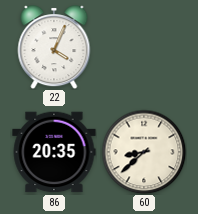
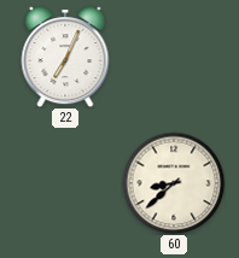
22: 4:04 -> 7:04 (65, 57)
86: 20:35 -> none (54, 152)
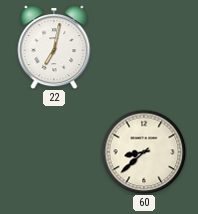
22: 7:04 -> 7:02 (54, 47)
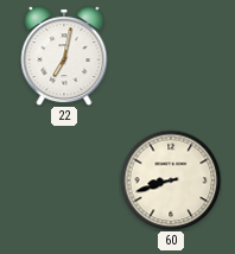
60: 8:38 -> 8:42 (171, 180)
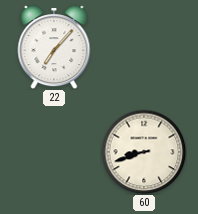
22: 7:02 -> 7:07 (54, 47)
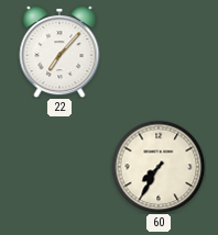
60: 8:42 -> 7:35 (159, 167)
